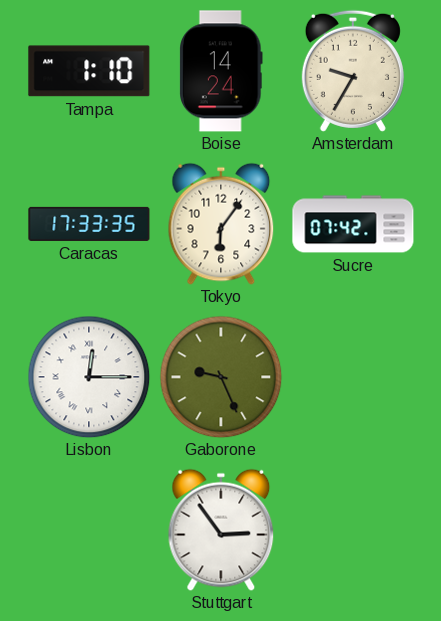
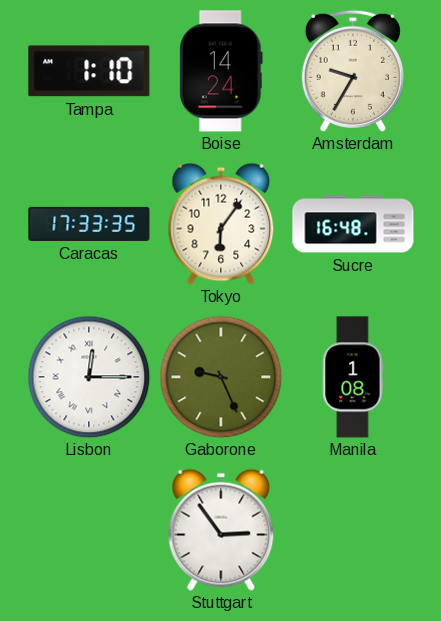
Sucre: 07:42 -> 16:48 (353, 224)
Manila: none -> 1:08 (353, 377)
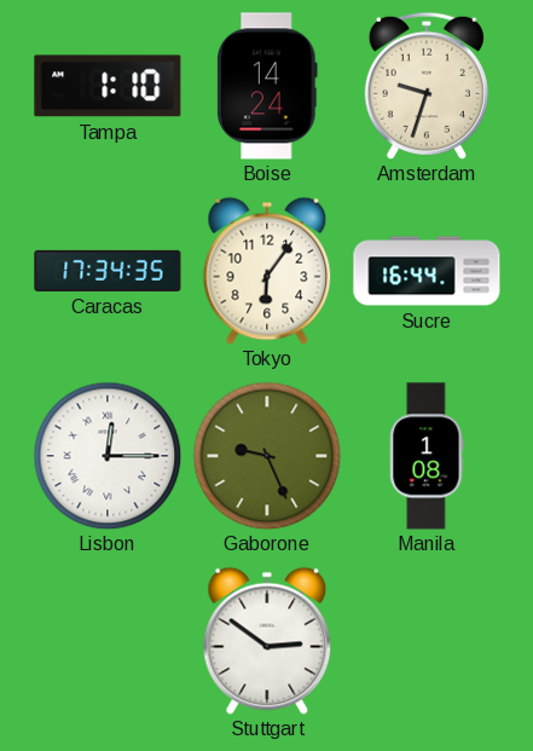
Amsterdam: 9:35 -> 9:33 (427, 86)
Caracas: 17:33 -> 17:34 (108, 271)
Sucre: 16:48 -> 16:44 (427, 271)
Stuttgart: 2:54 -> 2:51 (267, 641)
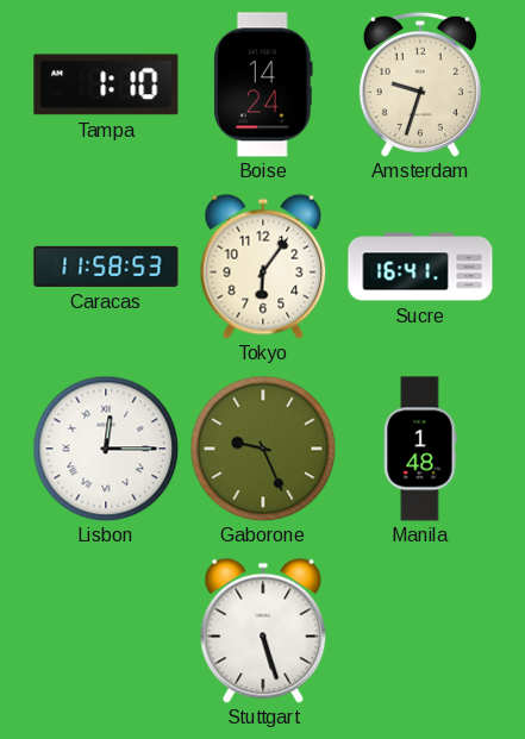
Caracas: 17:34 -> 11:58 (106, 267)
Sucre: 16:44 -> 16:41 (420, 267)
Manila: 1:08 -> 1:48 (420, 449)
Stuttgart: 2:51 -> 5:27 (263, 631)
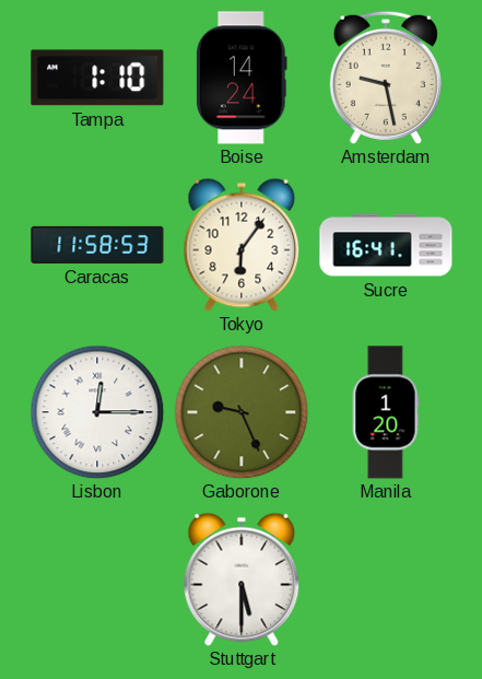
Amsterdam: 9:33 -> 9:28 (386, 78)
Manila: 1:48 -> 1:20 (386, 412)
Stuttgart: 5:27 -> 5:30 (242, 580)
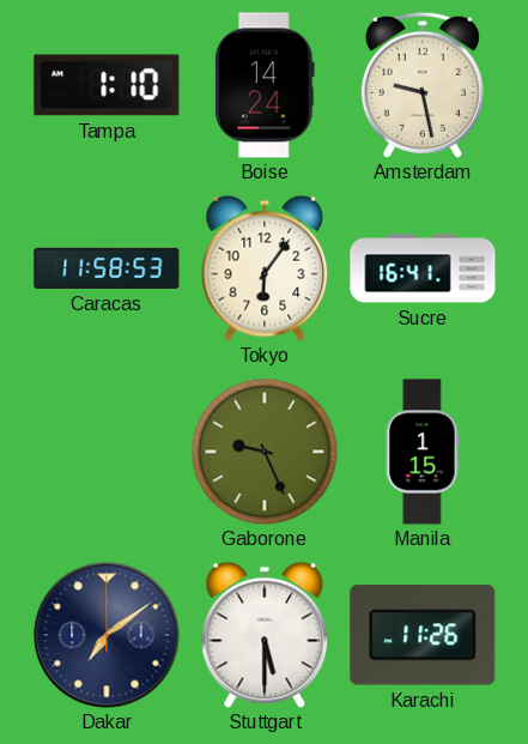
Lisbon: 12:15 -> none (97, 412)
Manila: 1:20 -> 1:15 (423, 452)
Dakar: none -> 7:09 (107, 635)
Karachi: none -> 11:26 (423, 635)
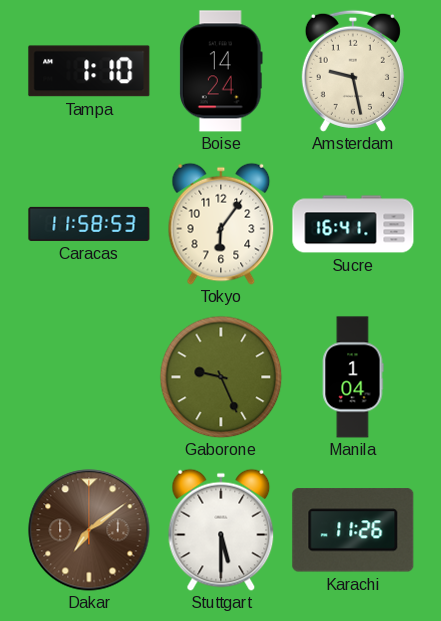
Manila: 1:15 -> 1:04 (353, 377)
Dakar dial: navy -> brown (89, 530)
